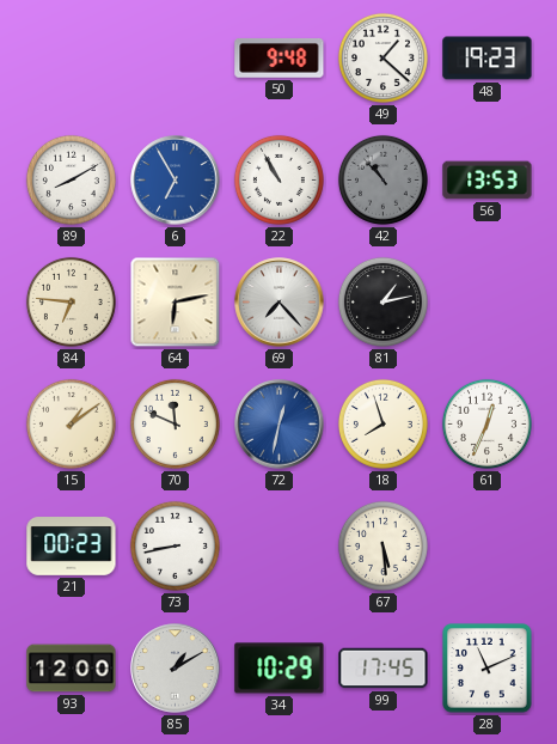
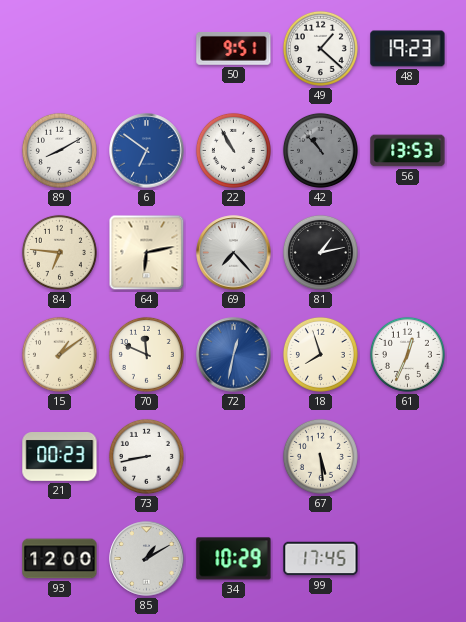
50: 9:48 -> 9:51 (234, 48)
6: 6:55 -> 6:51 (147, 151)
28: 11:11 -> none (488, 669)
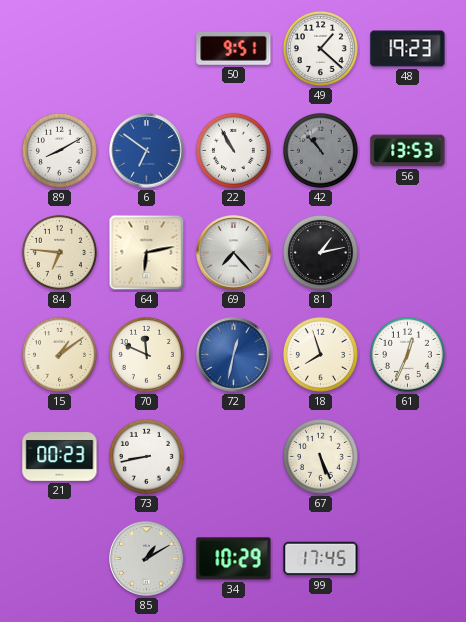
67: 5:29 -> 5:26 (320, 456)
93: 12:00 -> none (60, 559)
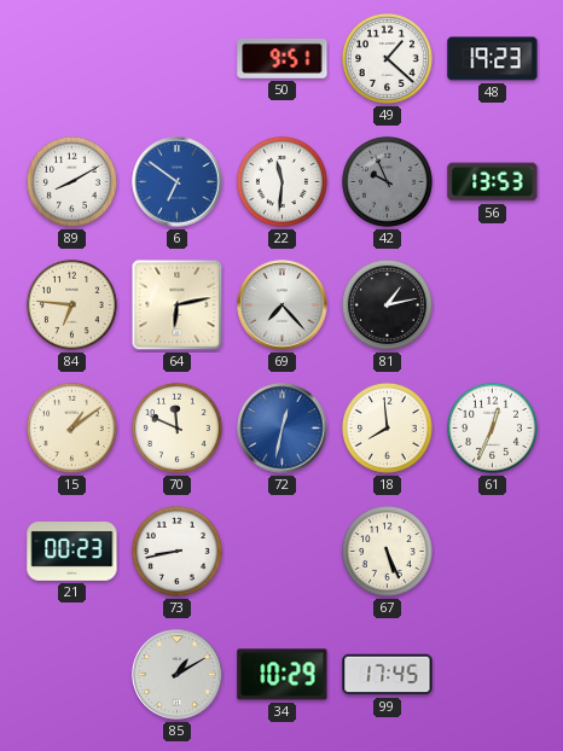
22: 10:55 -> 11:31 (281, 181)
42: 10:53 -> 9:56 (387, 181)
18: 7:57 -> 7:59 (387, 427)
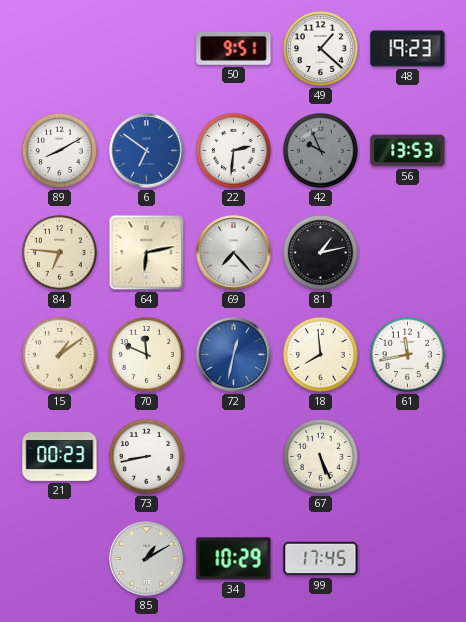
22: 11:31 -> 2:31 (233, 150)
61: 12:34 -> 11:43 (407, 354)
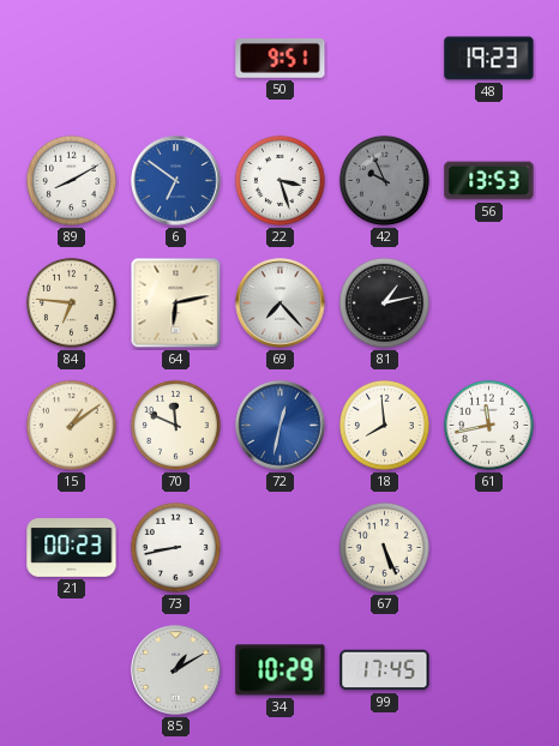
49: 1:22 -> none (320, 48)
22: 2:31 -> 3:27 (279, 180)
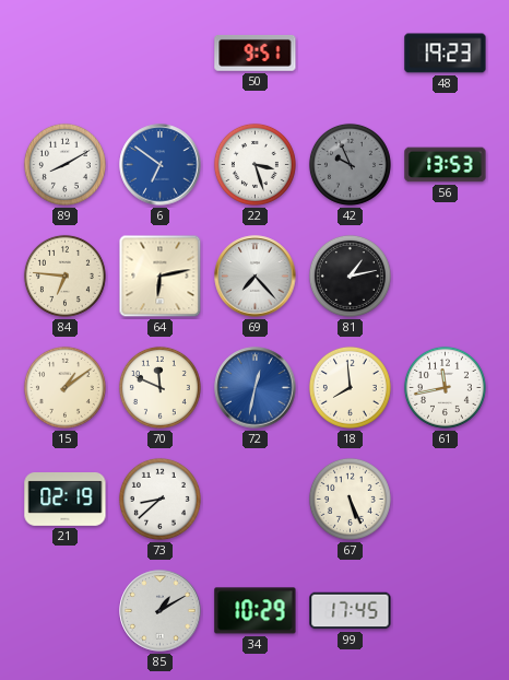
21: 00:23 -> 02:19 (66, 500)
73: 8:43 -> 8:38 (159, 499)
